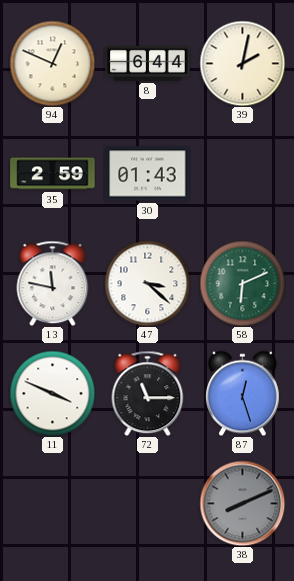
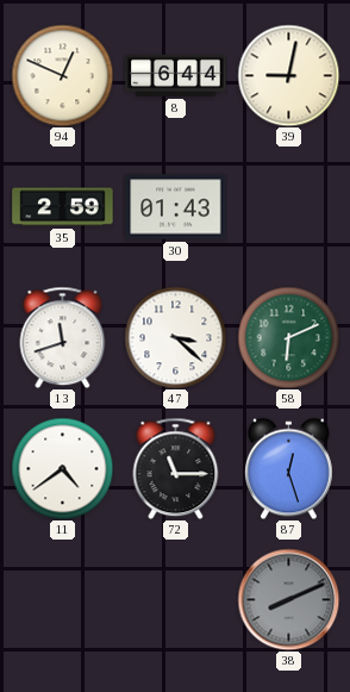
39: 2:02 -> 9:02 (288, 75)
13: 11:47 -> 11:42 (63, 337)
11: 3:49 -> 4:39 (62, 468)
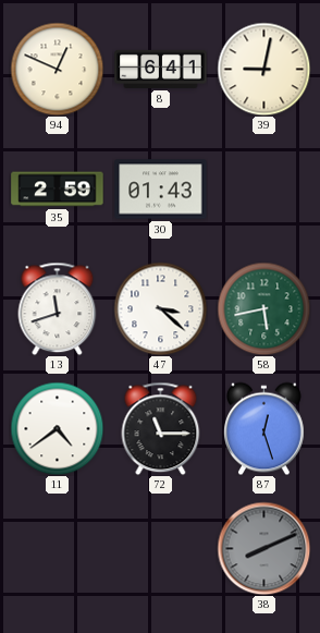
8: 6:44 -> 6:41 (161, 69)
58: 6:11 -> 5:43 (263, 308)
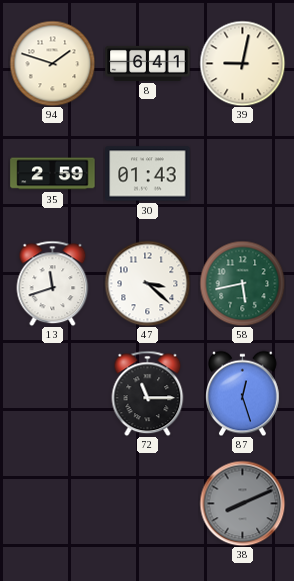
94: 12:49 -> 1:48 (52, 63)
11: 4:39 -> none (57, 428)
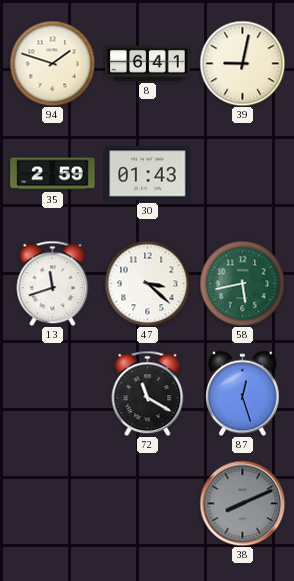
72: 11:15 -> 11:20 (148, 393)
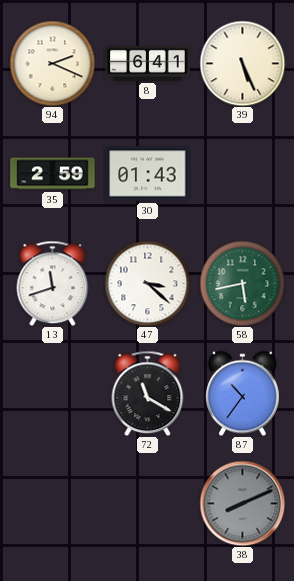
94: 1:48 -> 2:19 (52, 63)
39: 9:02 -> 5:26 (242, 63)
87: 12:27 -> 10:36 (243, 393)
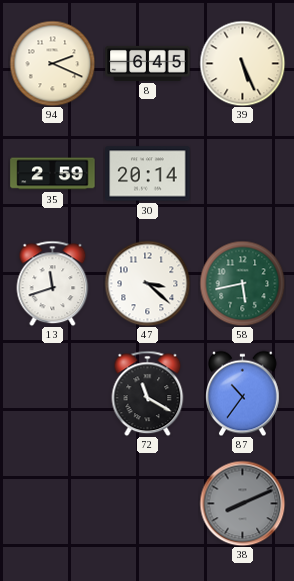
8: 6:41 -> 6:45 (148, 63)
30: 01:43 -> 20:14 (148, 174)
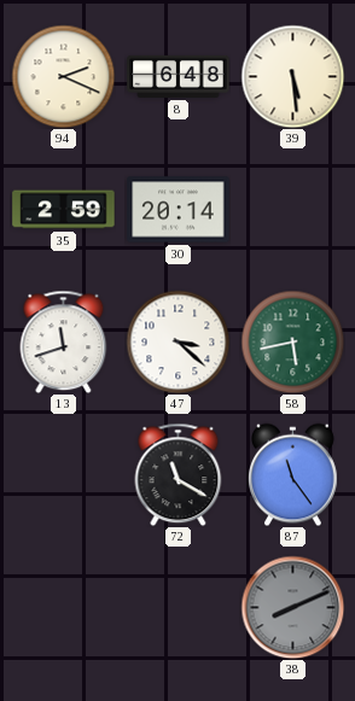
8: 6:45 -> 6:48 (179, 76)
39: 5:26 -> 5:29 (292, 76)
87: 10:36 -> 11:24 (293, 474)
